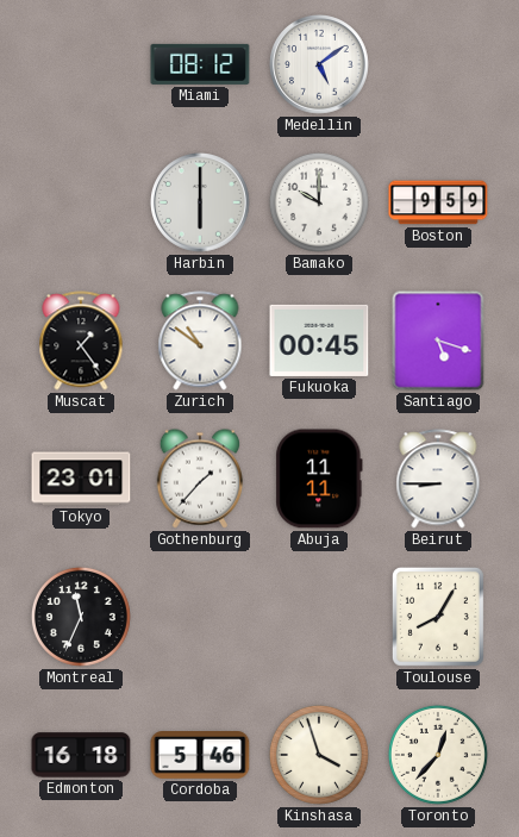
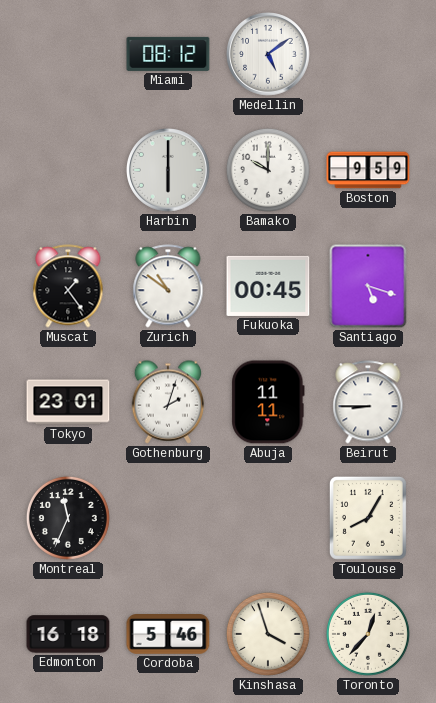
Gothenburg: 1:37 -> 2:03 (168, 402)
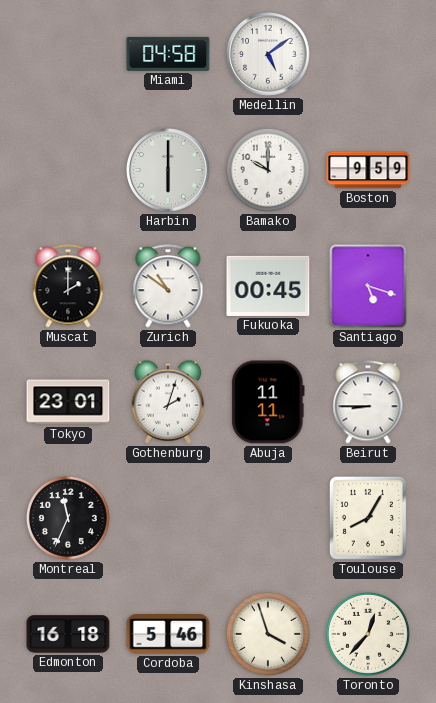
Miami: 08:12 -> 04:58 (168, 54)
Muscat: 1:24 -> 2:00 (68, 286)
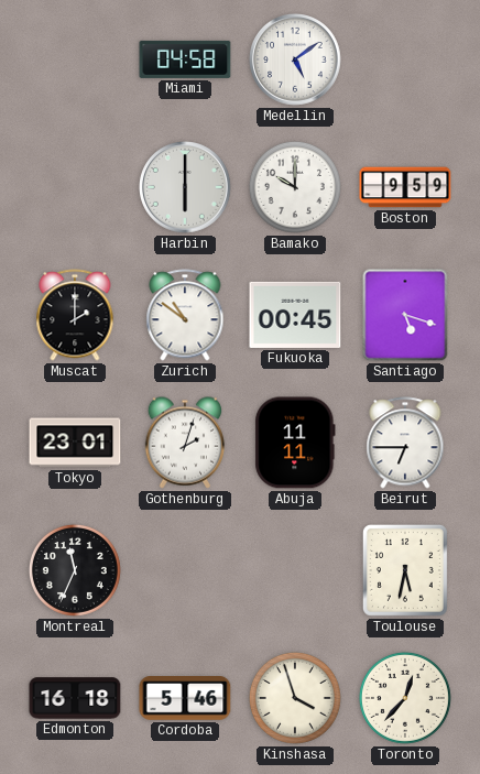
Beirut: 8:45 -> 6:45 (405, 443)
Toulouse: 8:05 -> 5:32 (405, 570)
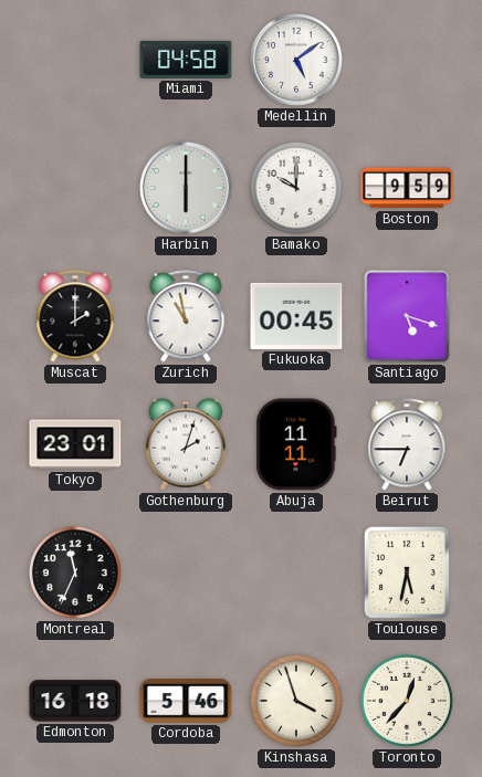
Zurich: 10:51 -> 10:58 (186, 316)
